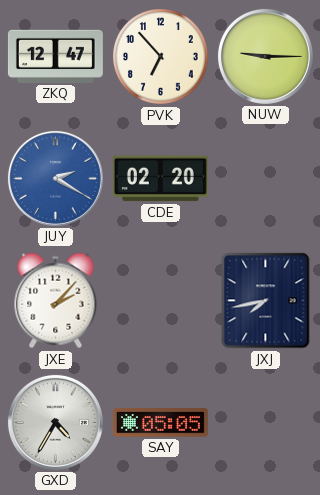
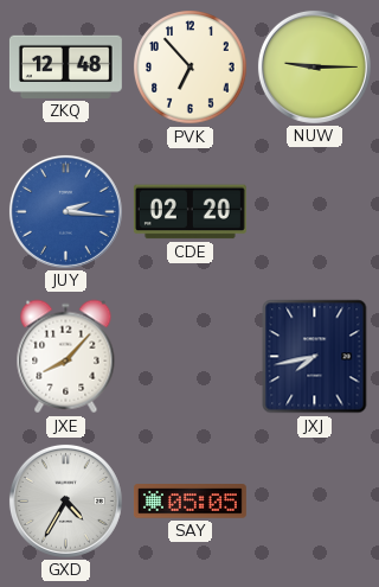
ZKQ: 12:47 -> 12:48 (65, 66)
JUY: 2:20 -> 2:16 (65, 211)
JXE: 2:07 -> 8:07 (66, 357)
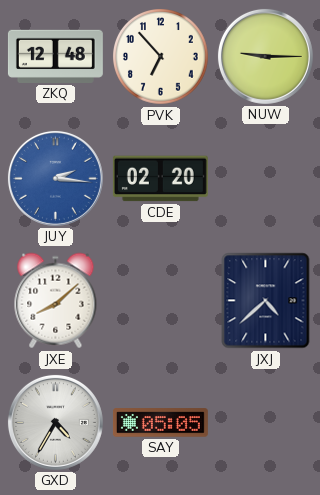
JXE: 8:07 -> 8:08 (56, 301)
JXJ: 7:43 -> 4:38 (266, 301)
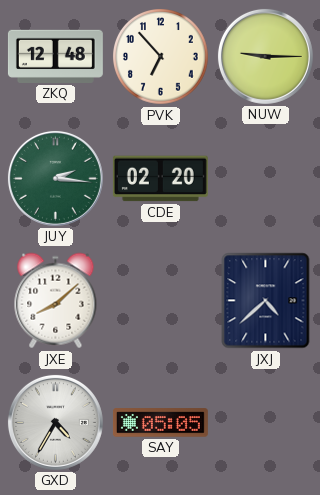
JUY dial: blue -> green (55, 178)
